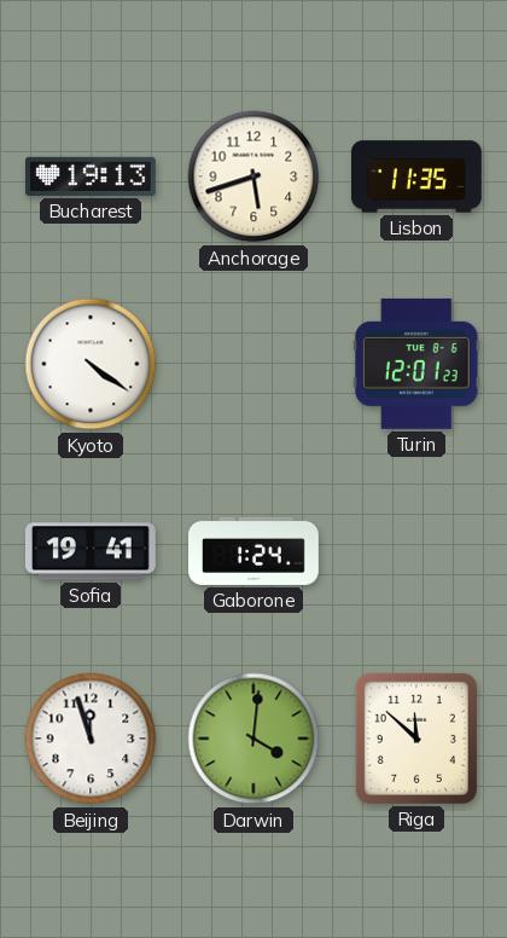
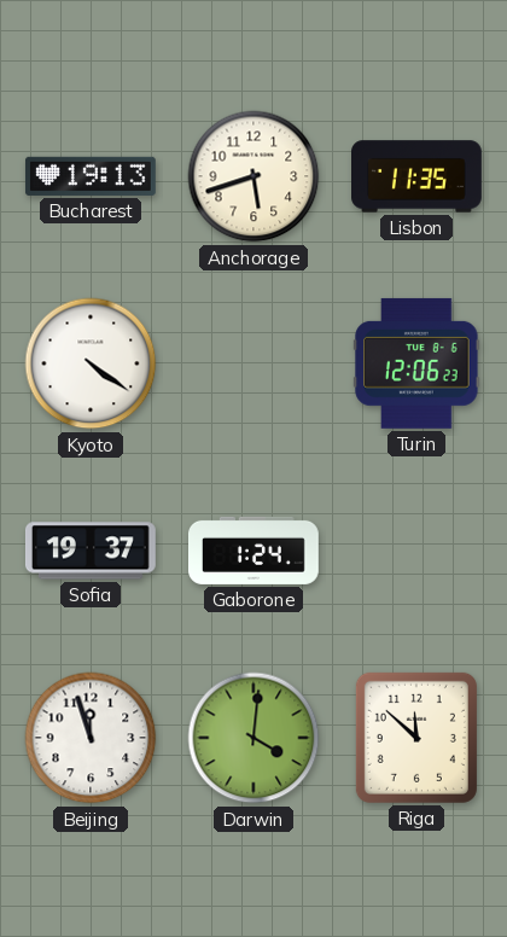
Turin: 12:01 -> 12:06 (416, 363)
Sofia: 19:41 -> 19:37 (91, 551)
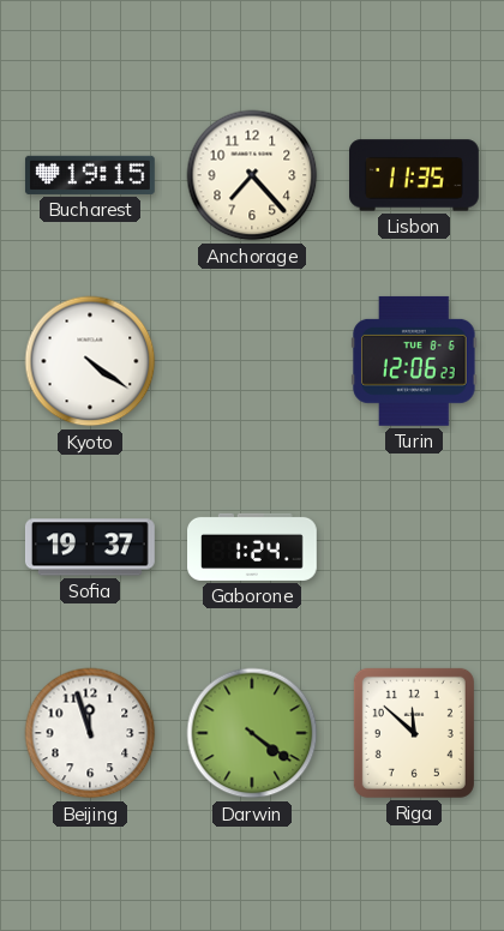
Bucharest: 19:13 -> 19:15 (90, 175)
Anchorage: 5:42 -> 7:23 (252, 175)
Darwin: 4:01 -> 4:21 (252, 733)
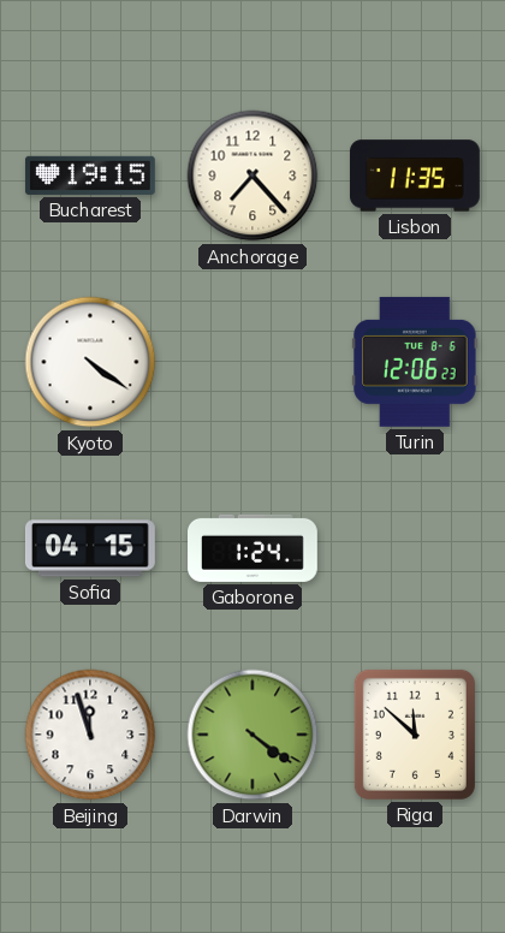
Sofia: 19:37 -> 04:15 (90, 548)
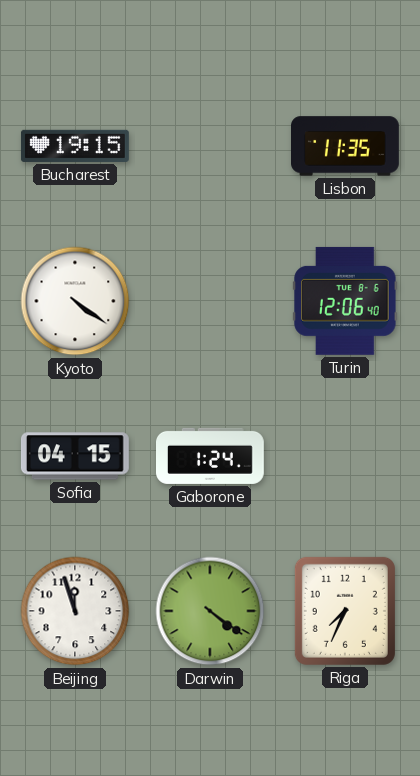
Anchorage: 7:23 -> none (252, 176)
Turin: 12:06:23 -> 12:06:40 (345, 301)
Riga: 11:52 -> 7:34 (345, 611)
